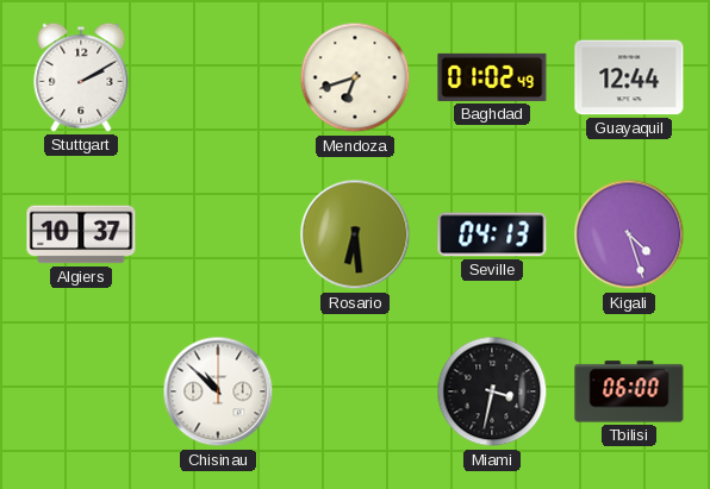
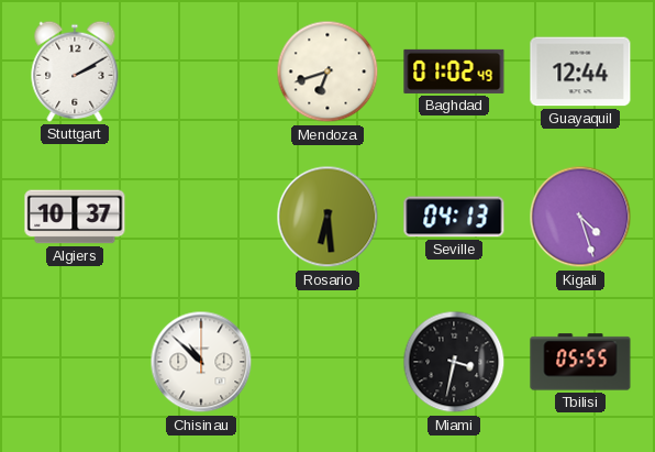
Tbilisi: 06:00 -> 05:55 (580, 362)
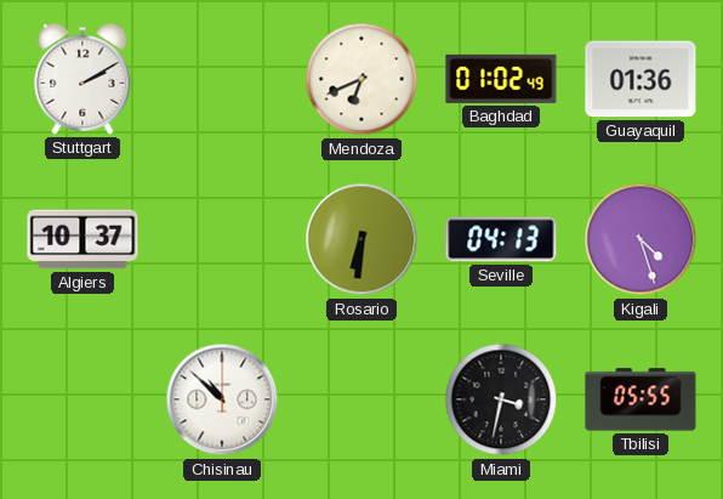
Mendoza: 6:42 -> 6:41 (362, 79)
Guayaquil: 12:44 -> 01:36 (641, 79)
Rosario: 6:29 -> 6:31 (362, 239)
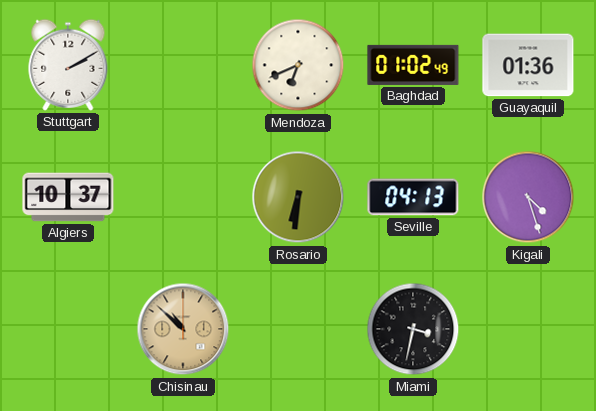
Chisinau dial: white -> champagne (183, 329)
Tbilisi: 05:55 -> none (641, 399)
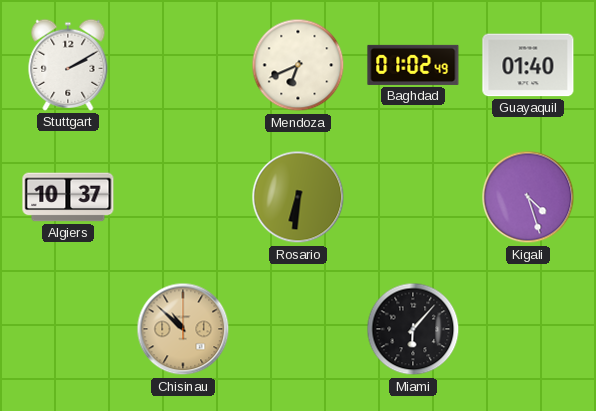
Guayaquil: 01:36 -> 01:40 (528, 65)
Seville: 04:13 -> none (413, 197)
Miami: 3:32 -> 6:07 (413, 329)
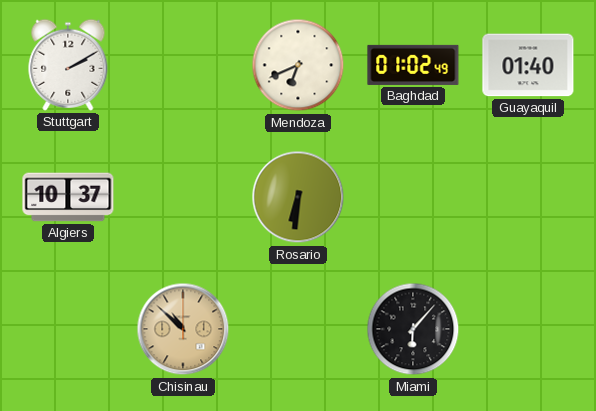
Kigali: 4:27 -> none (528, 197)
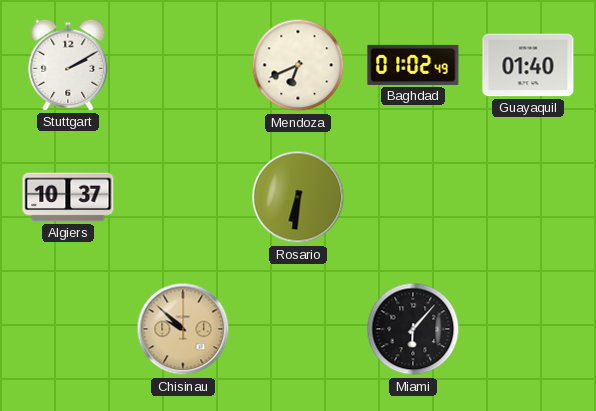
Chisinau: 10:52 -> 9:52 (183, 329)
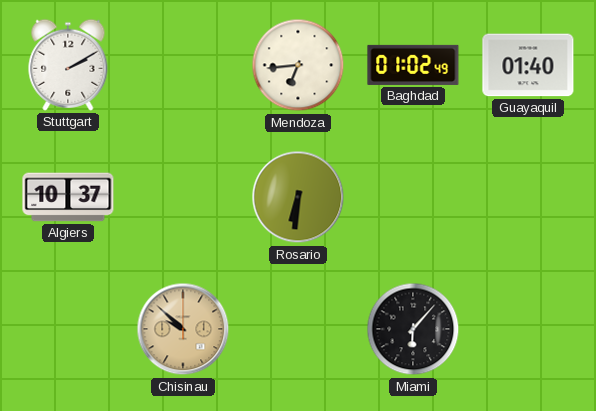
Mendoza: 6:41 -> 6:44 (298, 65)
